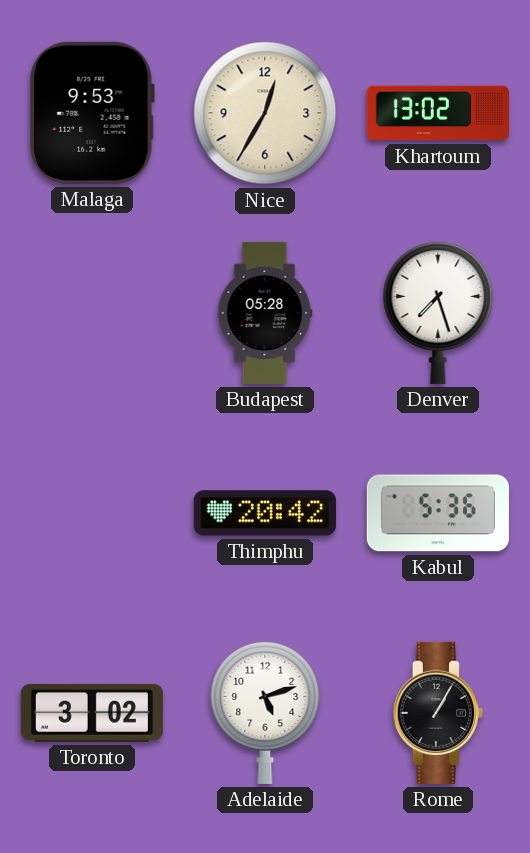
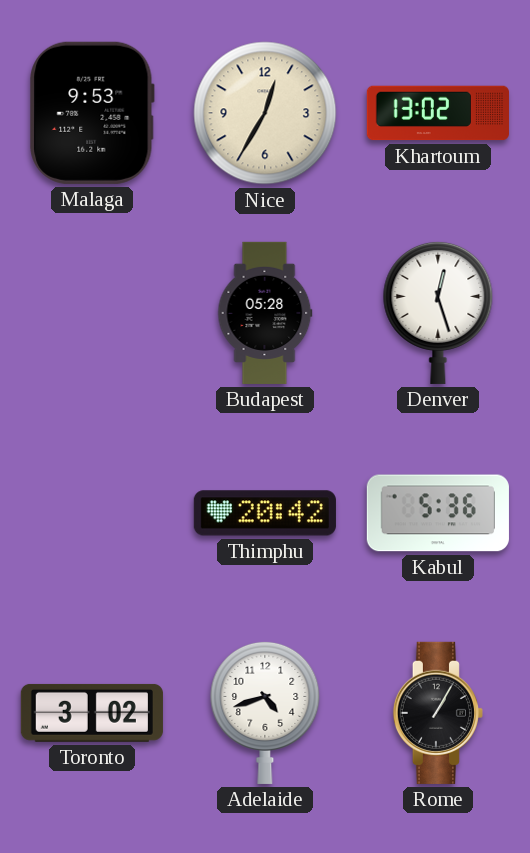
Denver: 7:27 -> 12:27 (438, 312)
Adelaide: 5:12 -> 4:42 (265, 712)
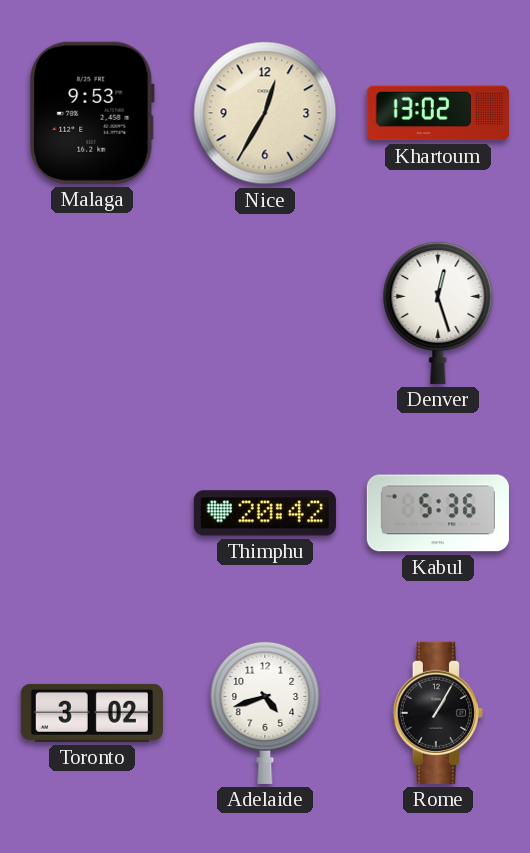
Budapest: 05:28 -> none (265, 313)
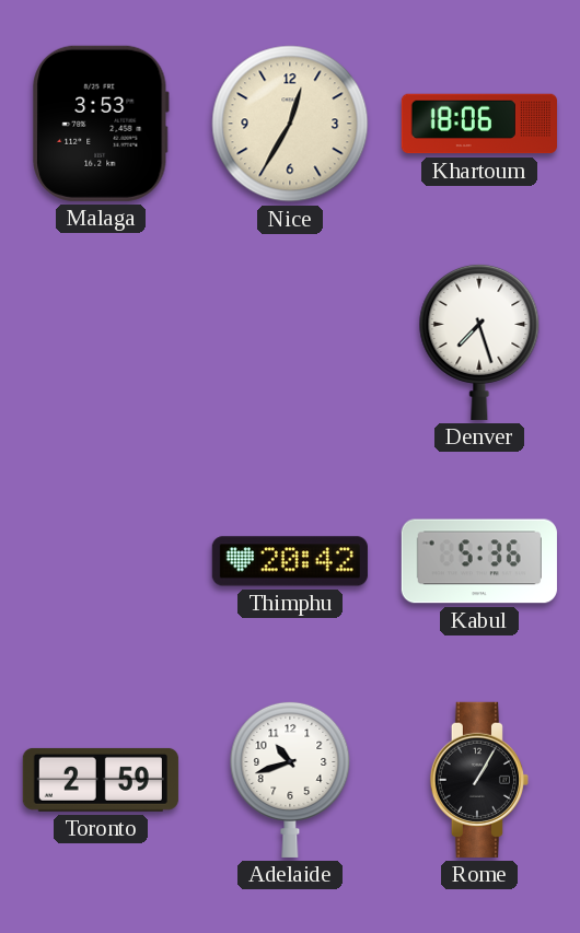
Malaga: 9:53 -> 3:53 (101, 124)
Khartoum: 13:02 -> 18:06 (479, 124)
Denver: 12:27 -> 7:27 (479, 341)
Toronto: 3:02 -> 2:59 (101, 780)
Adelaide: 4:42 -> 10:42 (290, 779)
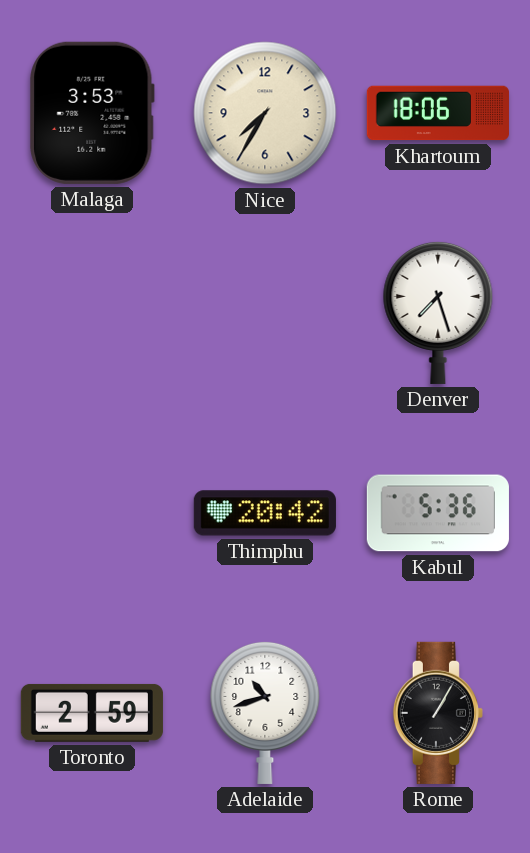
Nice: 12:35 -> 7:35 (265, 113)
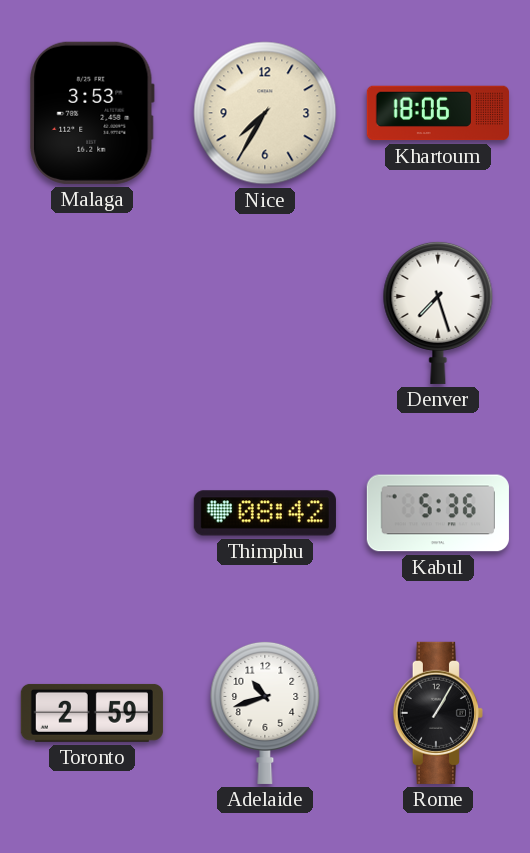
Thimphu: 20:42 -> 08:42 (265, 513)
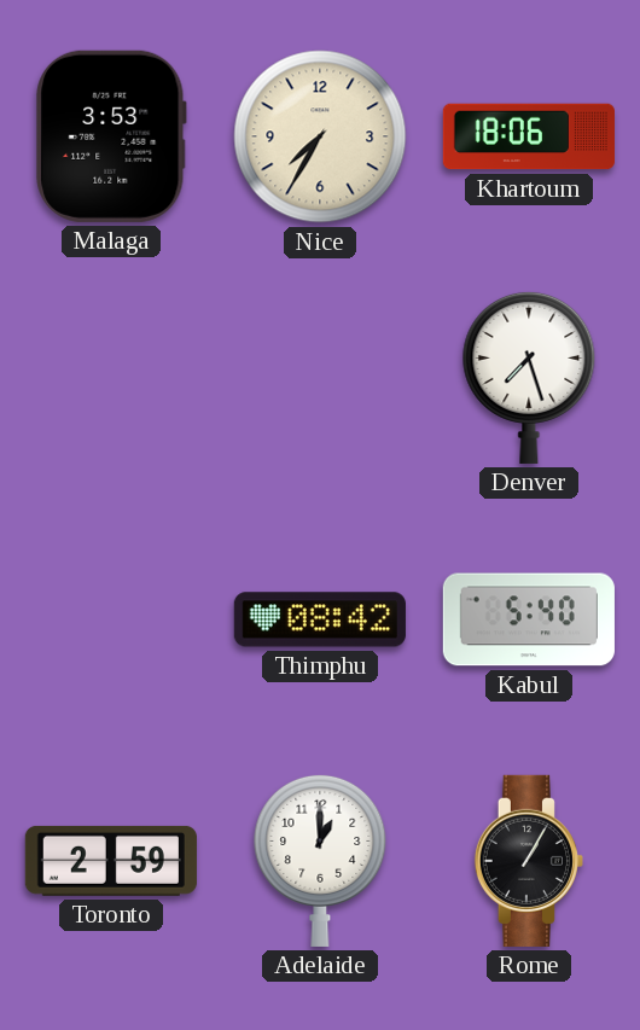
Kabul: 5:36 -> 5:40 (529, 619)
Adelaide: 10:42 -> 1:00 (320, 860)
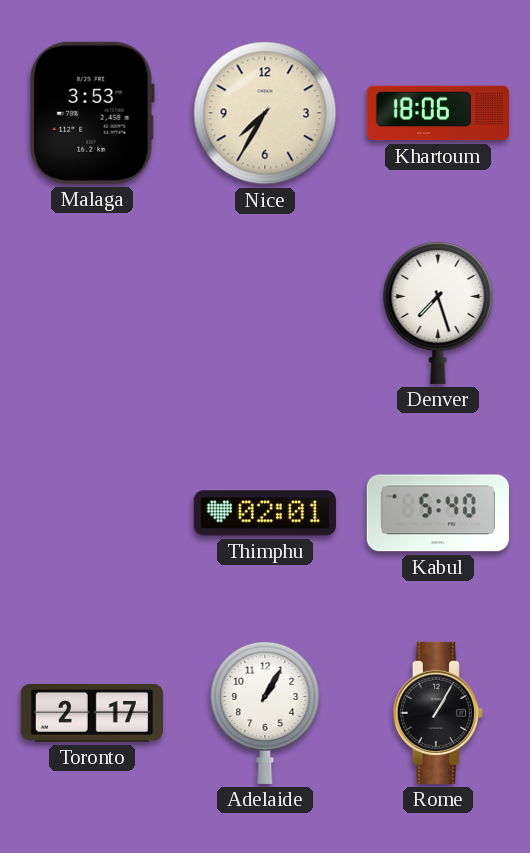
Thimphu: 08:42 -> 02:01 (265, 513)
Toronto: 2:59 -> 2:17 (92, 713)
Adelaide: 1:00 -> 1:05 (265, 712)
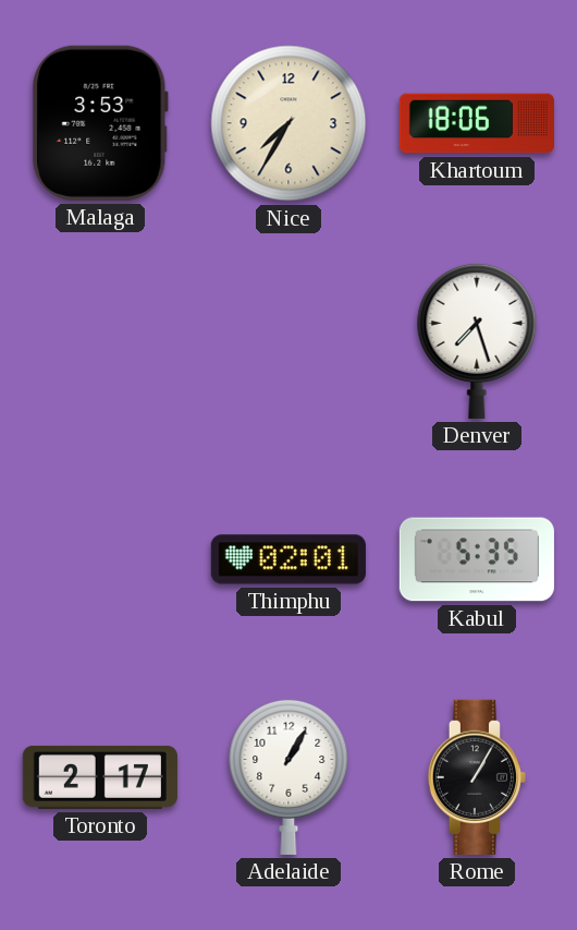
Kabul: 5:40 -> 5:35 (477, 559)
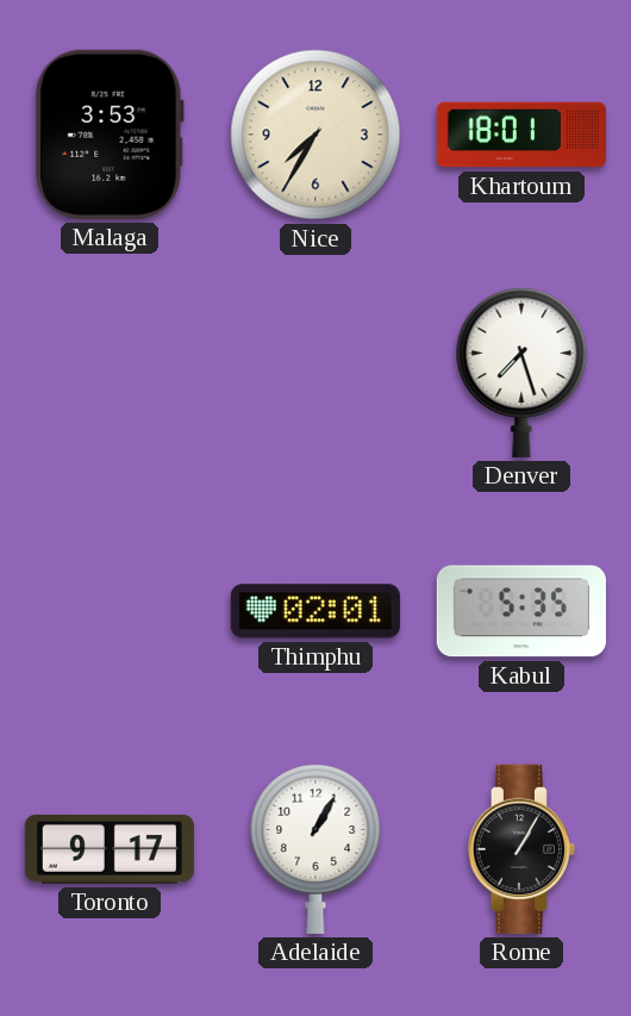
Khartoum: 18:06 -> 18:01 (521, 135)
Toronto: 2:17 -> 9:17 (110, 849)
